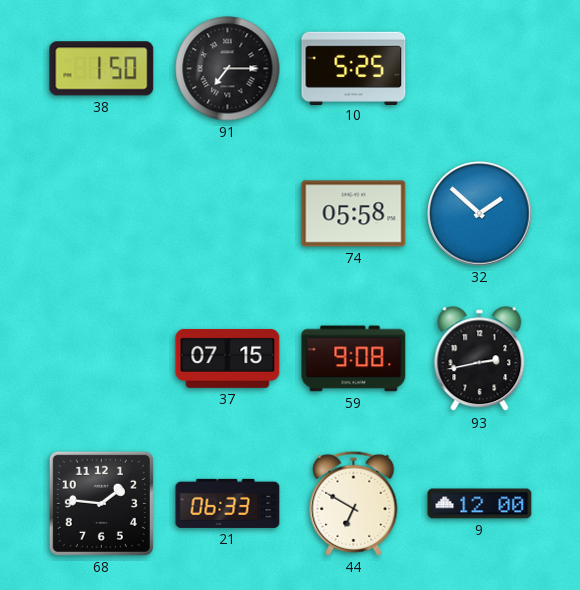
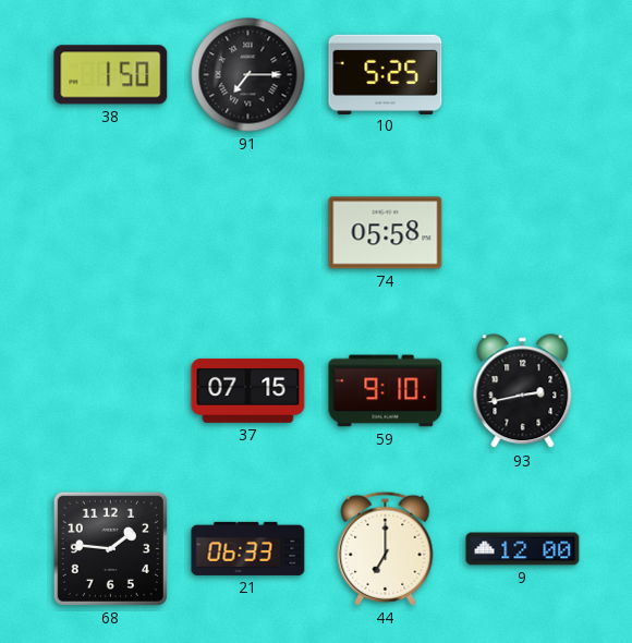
32: 1:52 -> none (480, 214)
59: 9:08 -> 9:10 (386, 391)
44: 6:50 -> 7:00 (386, 548)
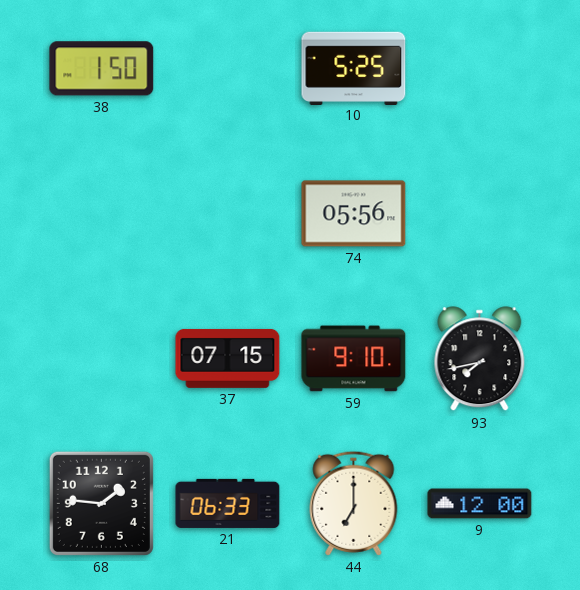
91: 7:15 -> none (248, 75)
74: 05:58 -> 05:56 (354, 214)
93: 2:43 -> 7:43 (480, 359)
